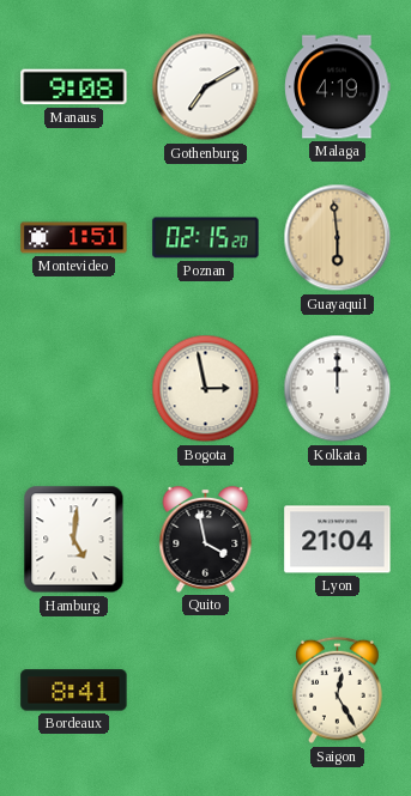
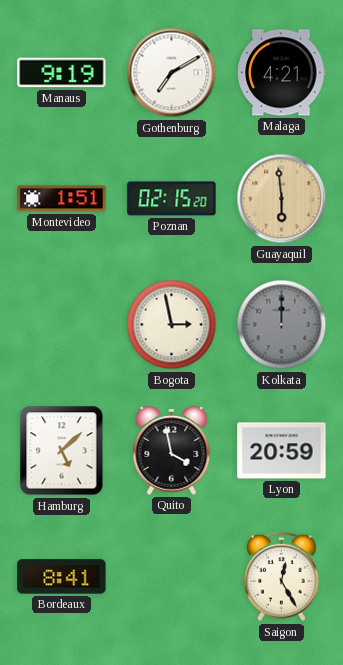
Manaus: 9:08 -> 9:19 (62, 73)
Malaga: 4:19 -> 4:21 (282, 73)
Kolkata dial: white -> grey (282, 325)
Hamburg: 5:01 -> 5:08 (62, 451)
Lyon: 21:04 -> 20:59 (282, 451)
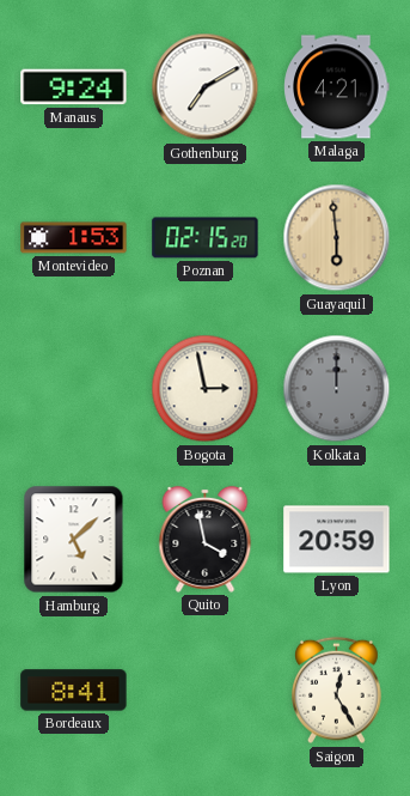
Manaus: 9:19 -> 9:24 (74, 87)
Montevideo: 1:51 -> 1:53 (74, 238)
